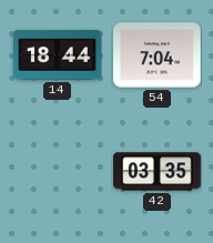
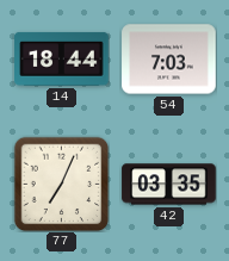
54: 7:04 -> 7:03 (169, 60)
77: none -> 7:04 (61, 184)
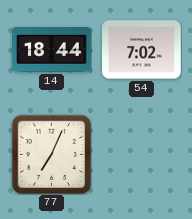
54: 7:03 -> 7:02 (142, 50)
42: 03:35 -> none (169, 185)
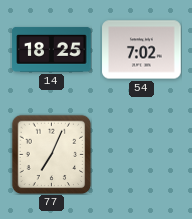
14: 18:44 -> 18:25 (52, 49)
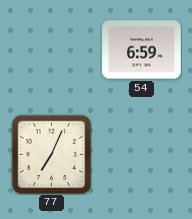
14: 18:25 -> none (52, 49)
54: 7:02 -> 6:59 (142, 50)
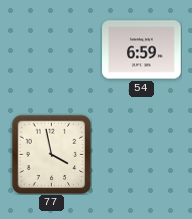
77: 7:04 -> 3:58 (51, 154)
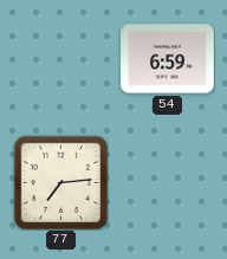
77: 3:58 -> 7:14 (60, 182)
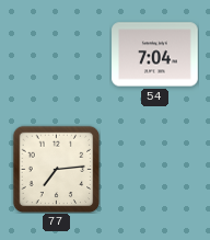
54: 6:59 -> 7:04 (155, 55)
